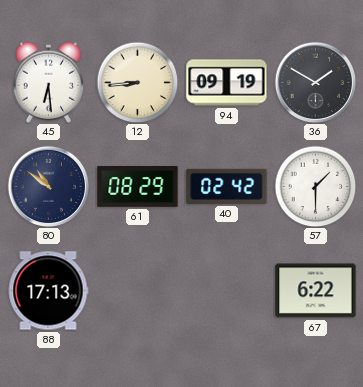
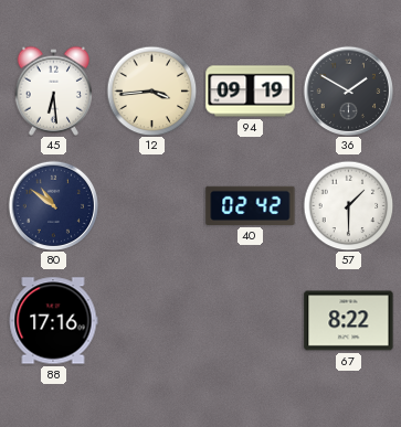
12: 8:44 -> 3:44 (151, 90)
61: 08:29 -> none (138, 187)
88: 17:13 -> 17:16 (53, 321)
67: 6:22 -> 8:22 (349, 321)
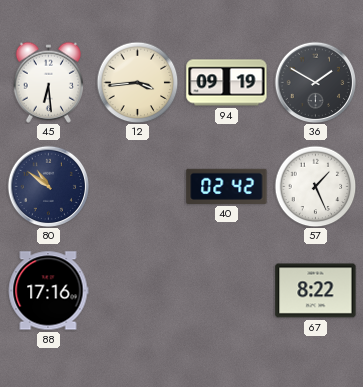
57: 1:30 -> 1:26 (315, 186)
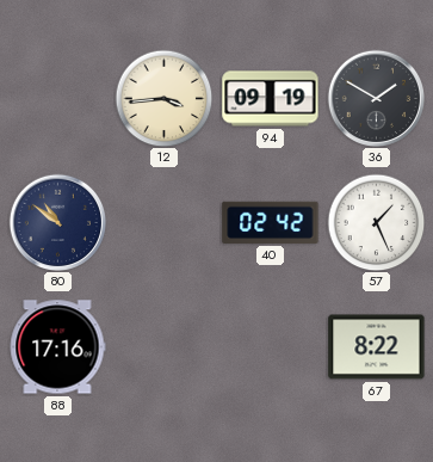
45: 6:29 -> none (48, 82)
